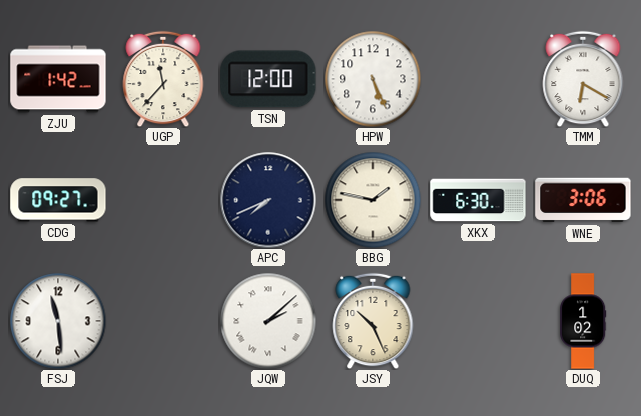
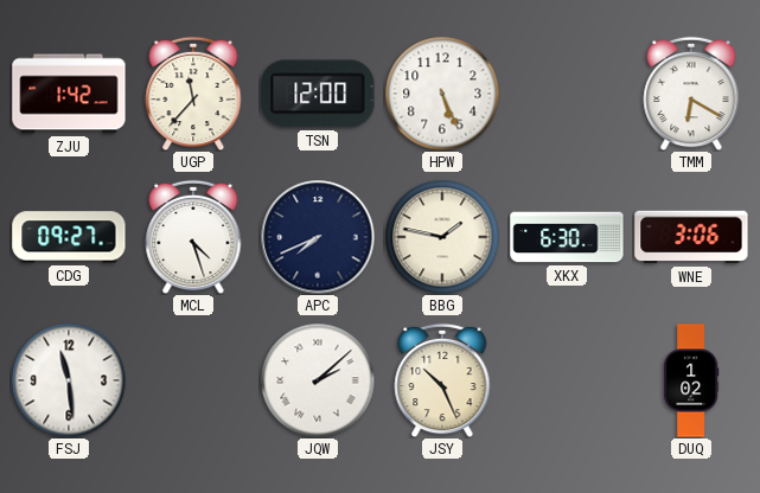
MCL: none -> 4:27 (193, 237)
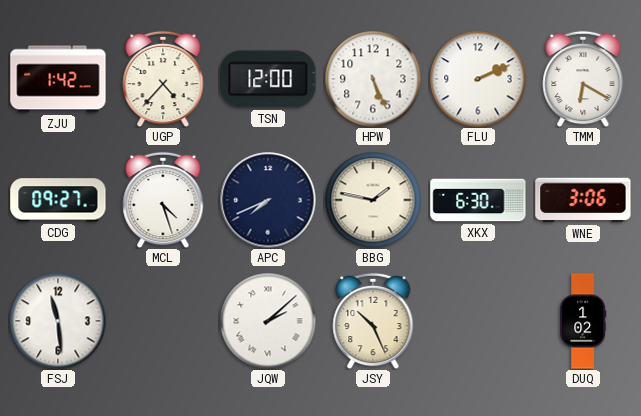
UGP: 11:37 -> 4:37 (163, 79)
FLU: none -> 2:11 (478, 79)
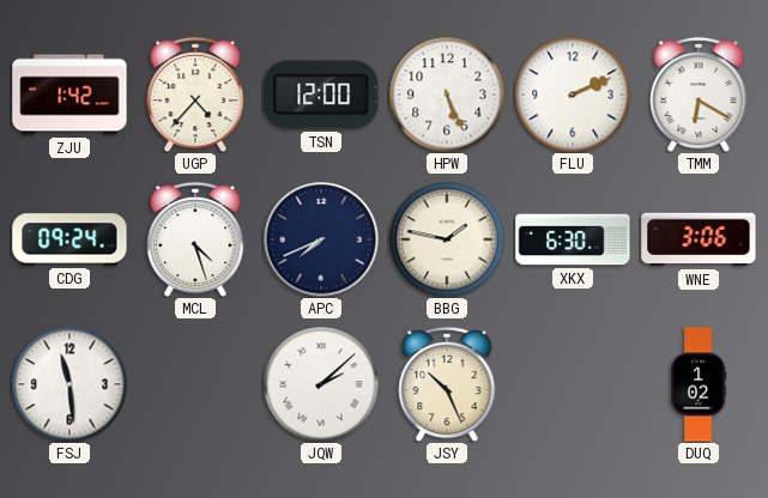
CDG: 09:27 -> 09:24 (69, 239)
